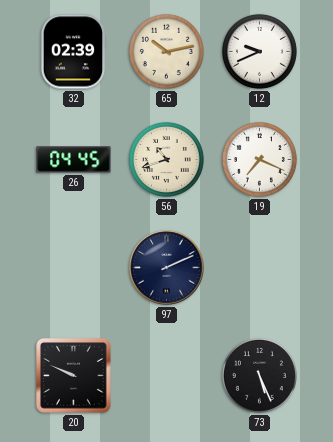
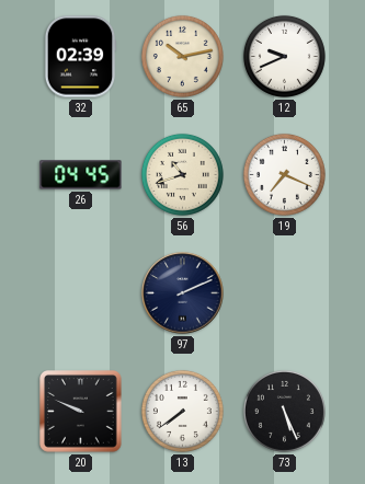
13: none -> 7:39 (182, 411)
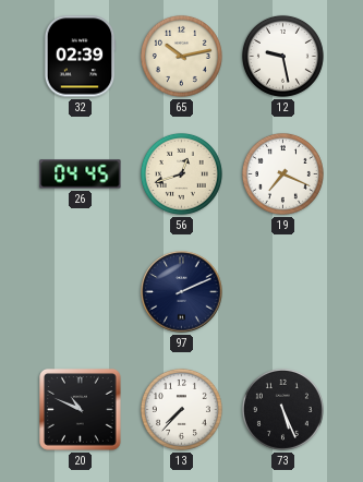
12: 9:41 -> 9:28 (282, 56)
56: 10:42 -> 12:42 (181, 173)
20: 9:49 -> 10:49 (81, 410)
13: 7:39 -> 7:37 (181, 409)
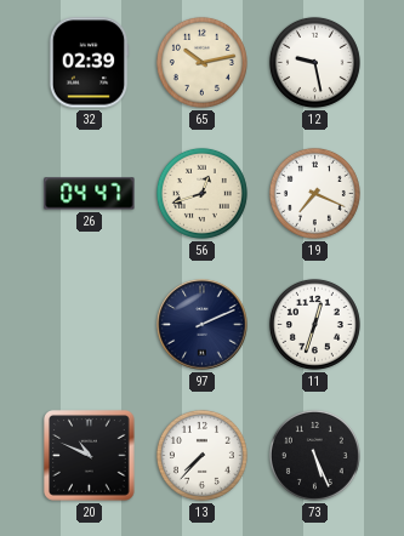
26: 04:45 -> 04:47 (90, 194)
11: none -> 12:33 (314, 324)
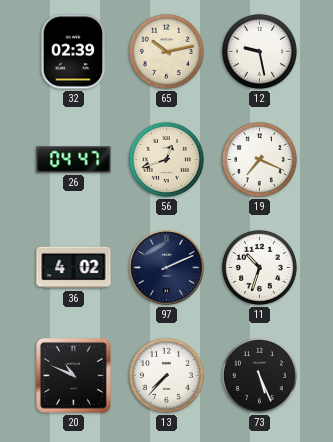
36: none -> 4:02 (74, 268)
11: 12:33 -> 10:33 (259, 267)
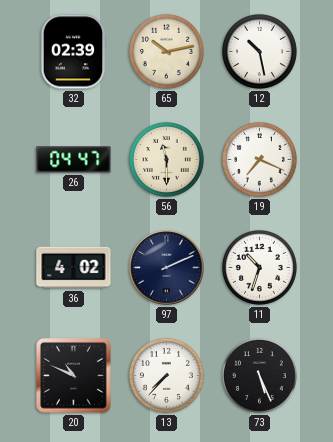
12: 9:28 -> 10:28 (259, 51)
56: 12:42 -> 11:30 (166, 159)
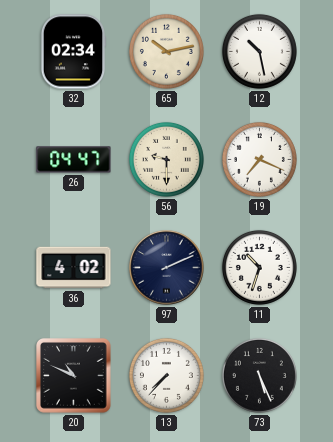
32: 02:39 -> 02:34 (73, 52)
56: 11:30 -> 9:30 (166, 159)
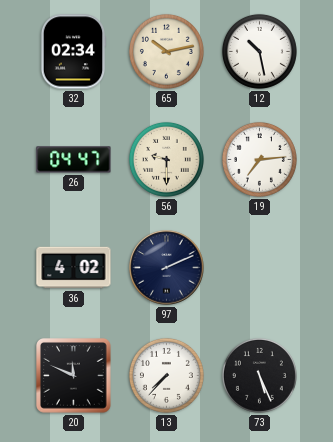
19: 7:19 -> 7:14 (259, 159)
11: 10:33 -> none (259, 267)
20: 10:49 -> 11:49 (74, 376)
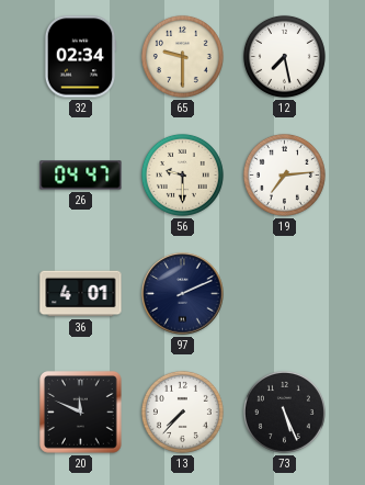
65: 10:13 -> 9:30 (182, 56)
12: 10:28 -> 7:28 (284, 56)
36: 4:02 -> 4:01 (81, 294)
